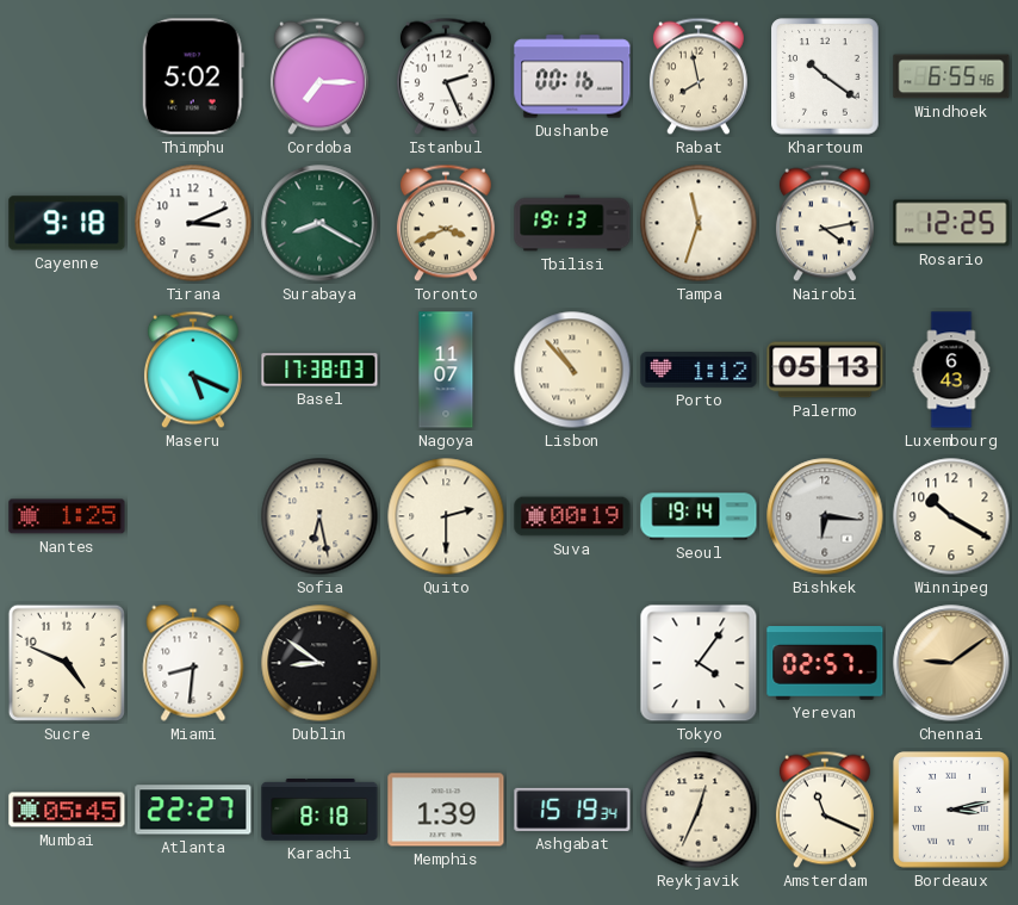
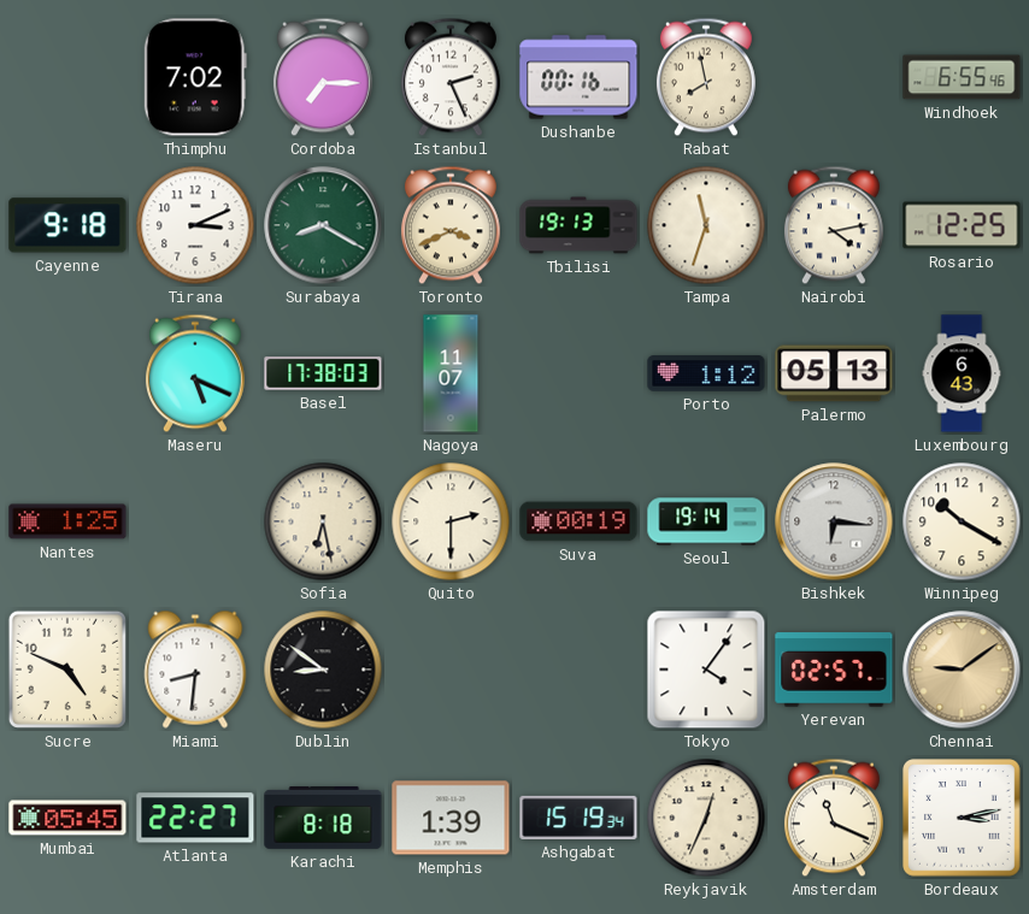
Thimphu: 5:02 -> 7:02 (195, 77)
Khartoum: 10:21 -> none (825, 76)
Lisbon: 10:53 -> none (572, 370)
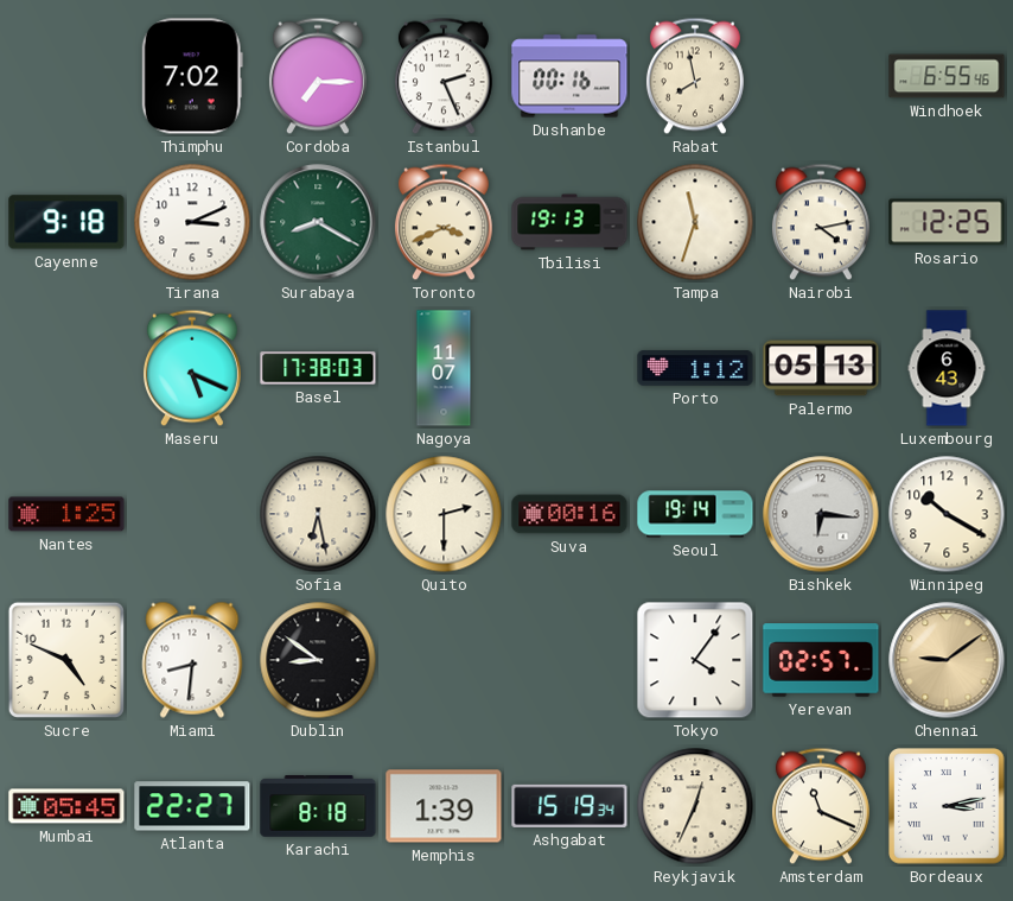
Suva: 00:19 -> 00:16 (569, 514)
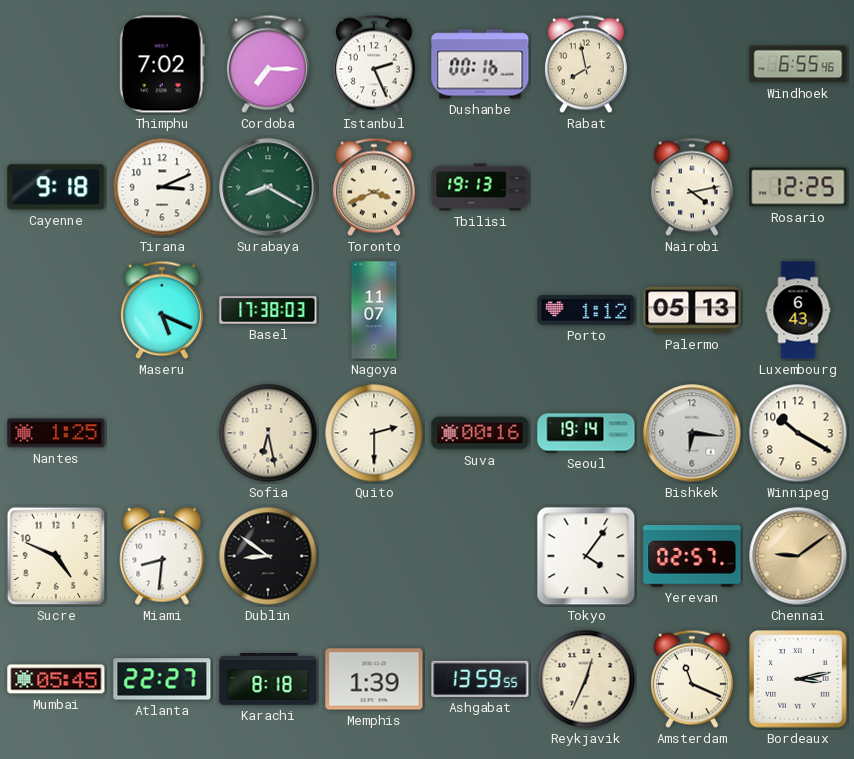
Tampa: 11:33 -> none (695, 222)
Ashgabat: 15:19 -> 13:59 (480, 679)
